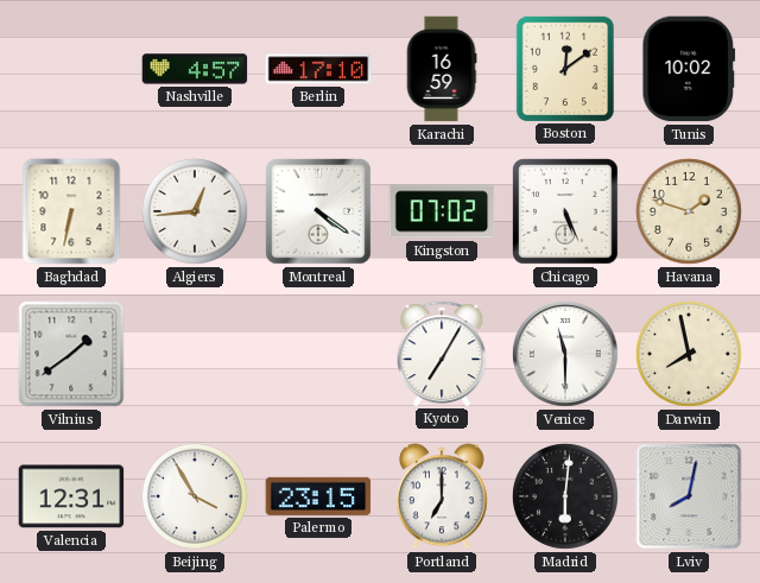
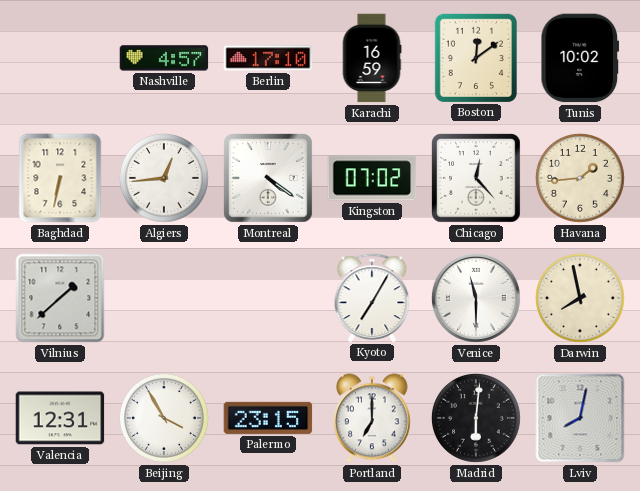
Chicago: 5:26 -> 12:23 (477, 179)
Havana: 1:48 -> 1:44 (580, 178)
Vilnius: 1:39 -> 1:38 (60, 298)
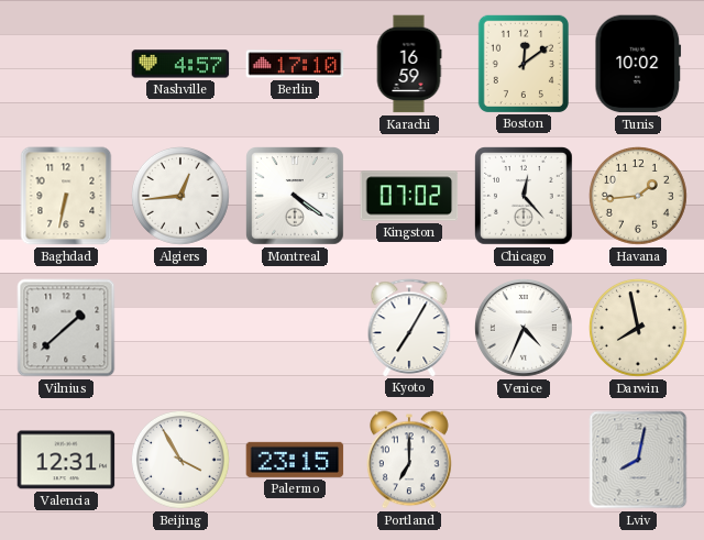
Venice: 11:30 -> 4:34 (524, 328)
Madrid: 6:01 -> none (476, 418)
